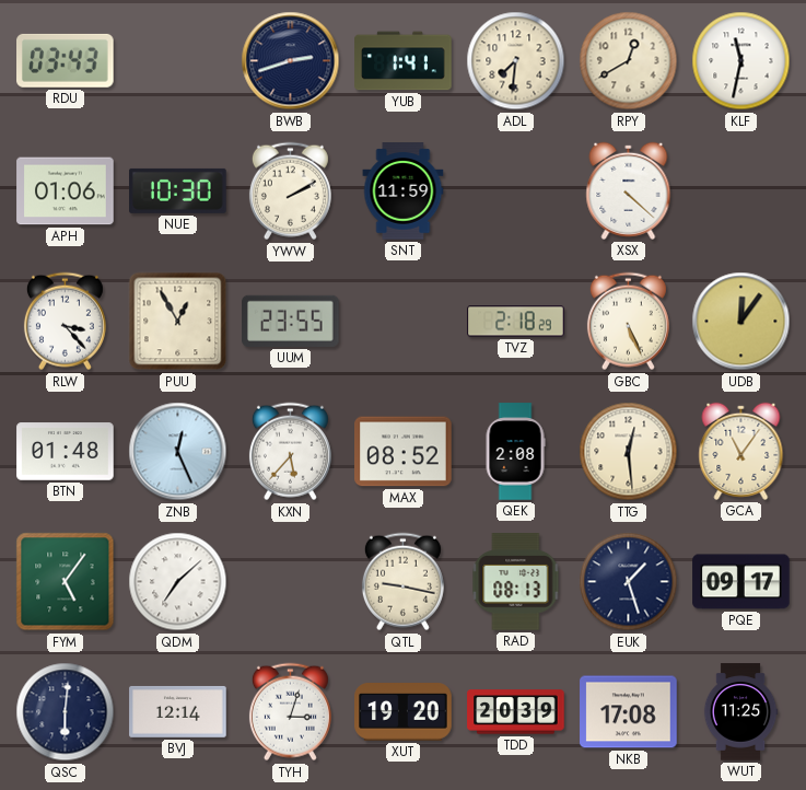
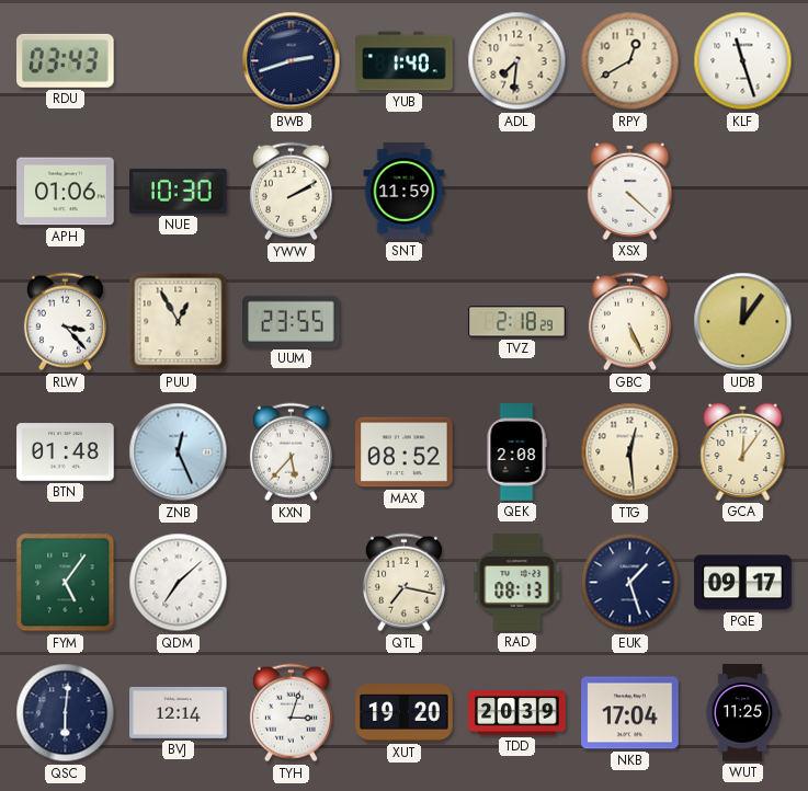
YUB: 1:41 -> 1:40 (405, 61)
KLF: 11:32 -> 11:27 (743, 61)
GCA: 11:06 -> 12:06 (743, 451)
QTL: 9:17 -> 7:17 (403, 583)
NKB: 17:08 -> 17:04 (630, 713)
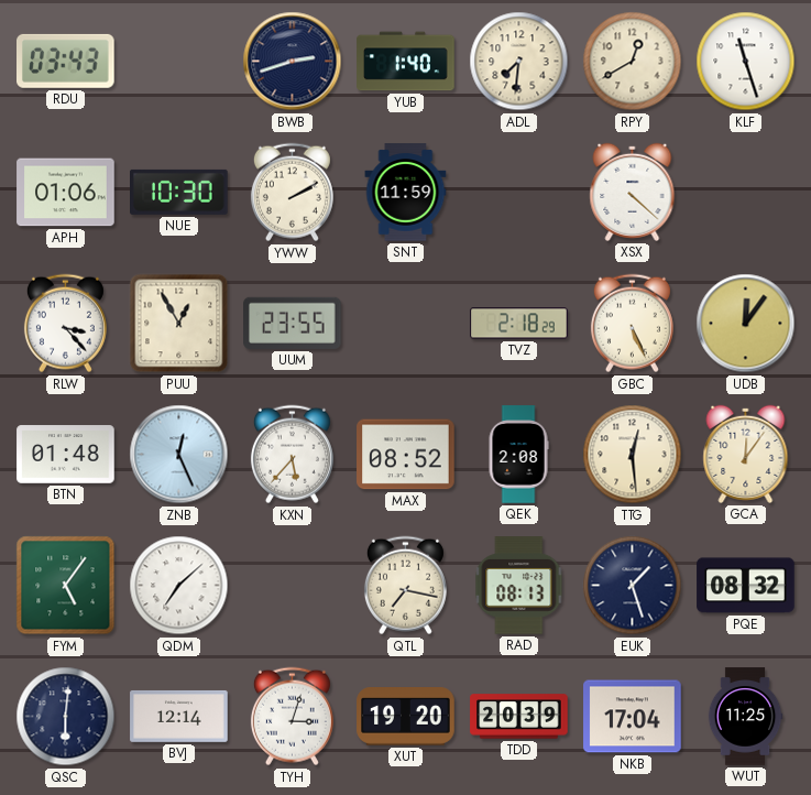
PQE: 09:17 -> 08:32 (746, 586)
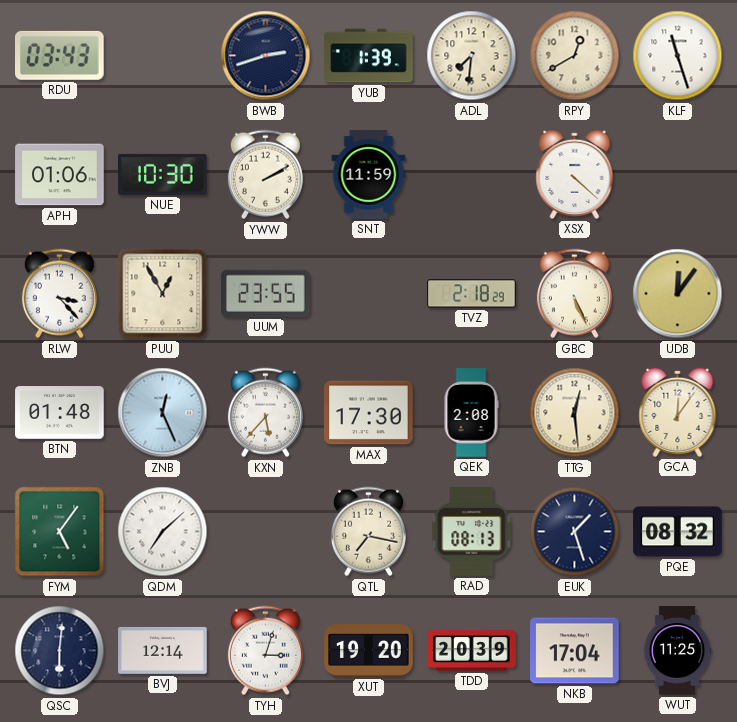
YUB: 1:40 -> 1:39 (369, 56)
MAX: 08:52 -> 17:30 (369, 413)
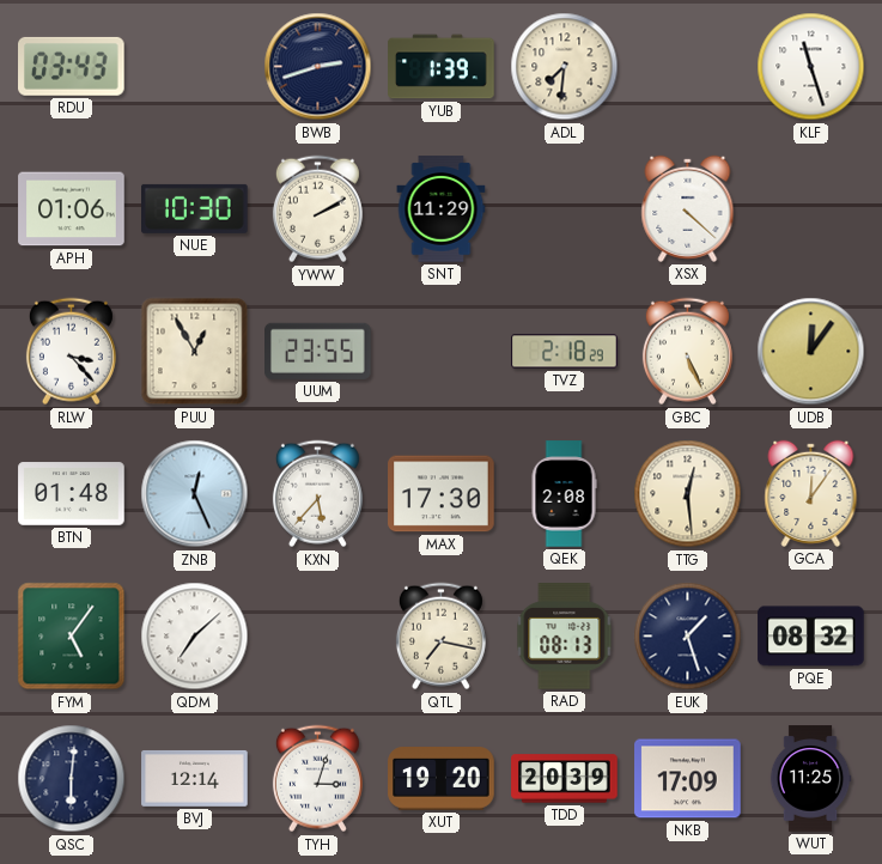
RPY: 12:40 -> none (575, 56)
SNT: 11:59 -> 11:29 (442, 209)
NKB: 17:04 -> 17:09 (688, 779)
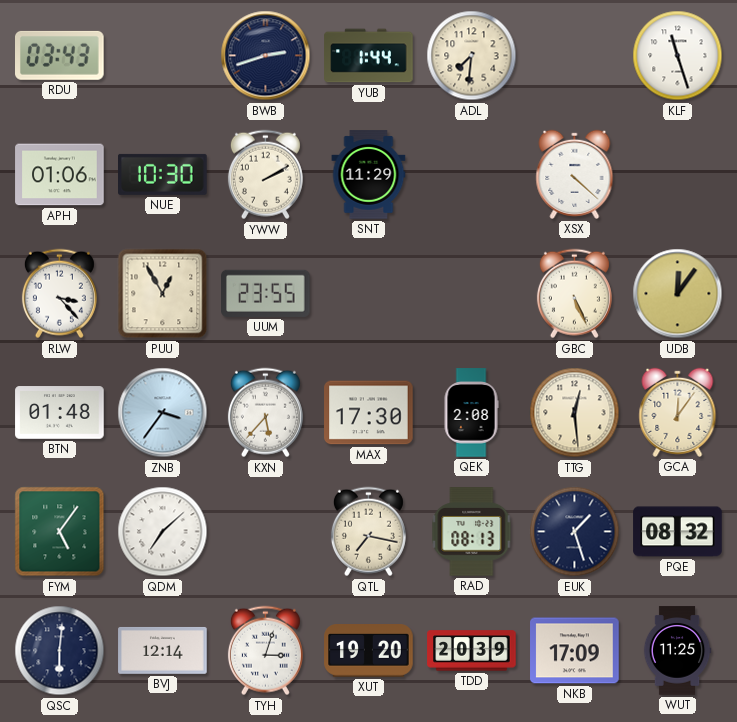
YUB: 1:39 -> 1:44 (369, 56)
TVZ: 2:18 -> none (565, 352)
ZNB: 12:26 -> 3:36 (163, 413)
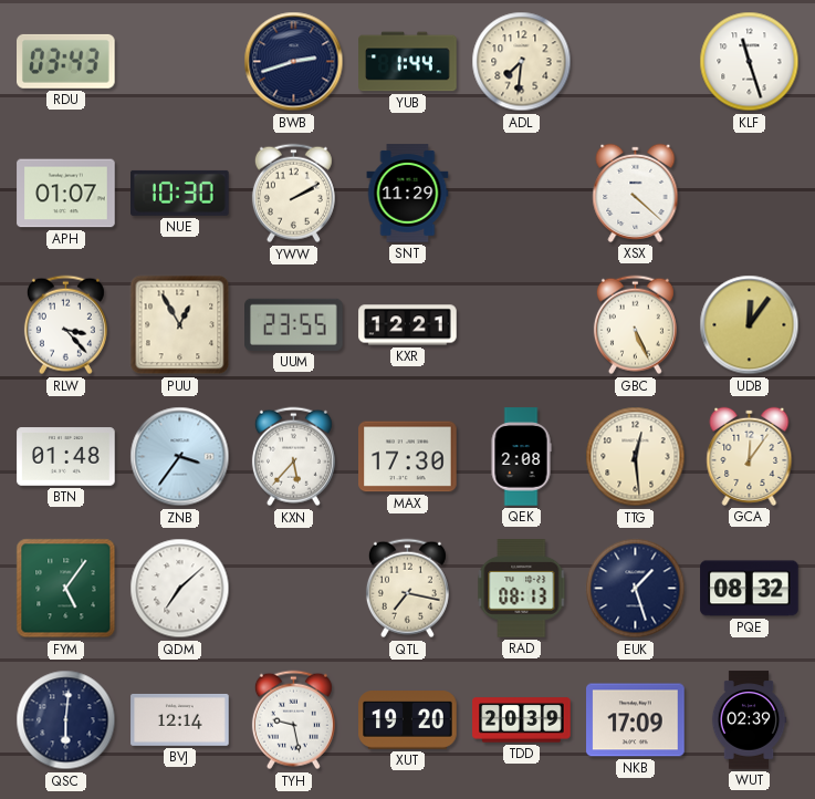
APH: 01:06 -> 01:07 (66, 194)
KXR: none -> 12:21 (408, 325)
TYH: 3:03 -> 9:28 (293, 720)
WUT: 11:25 -> 02:39 (749, 720)
